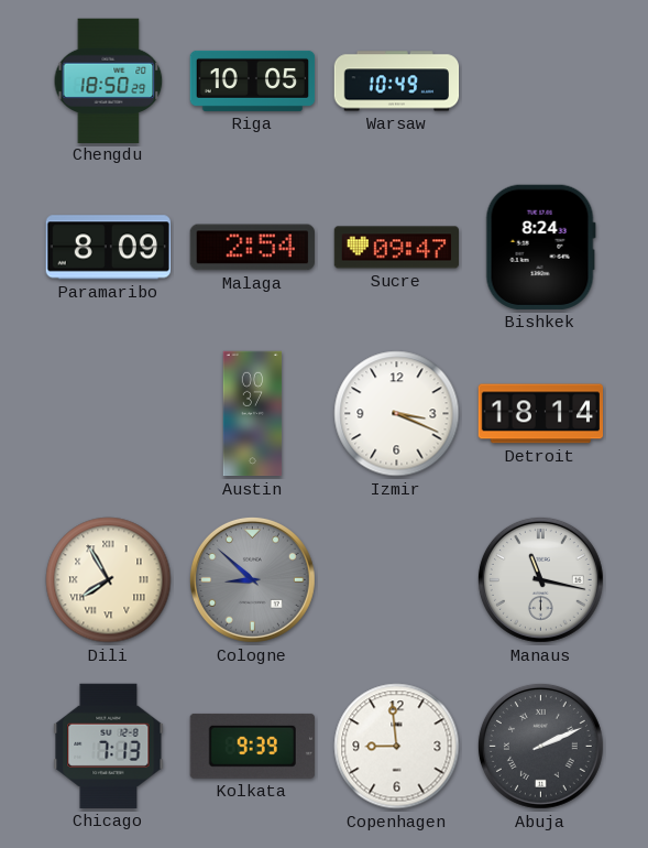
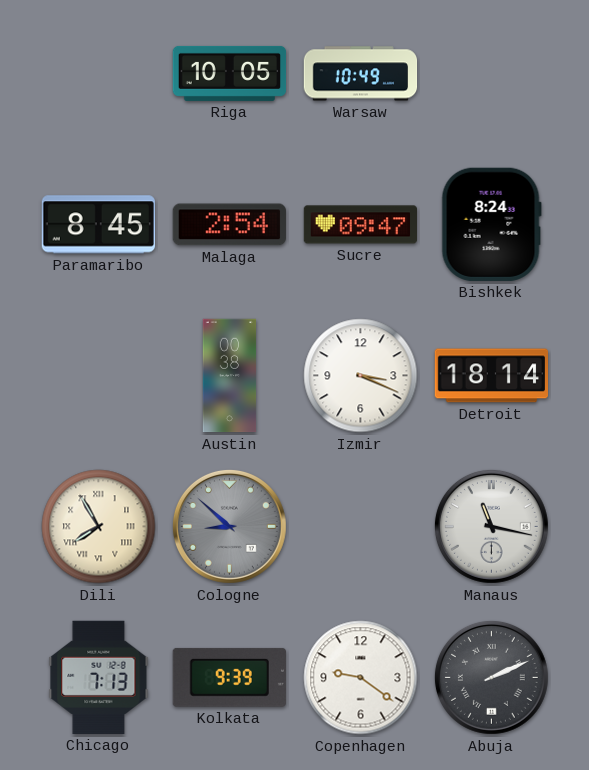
Chengdu: 18:50 -> none (109, 80)
Paramaribo: 8:09 -> 8:45 (98, 225)
Austin: 00:37 -> 00:38 (230, 376)
Copenhagen: 8:59 -> 9:21 (361, 678)
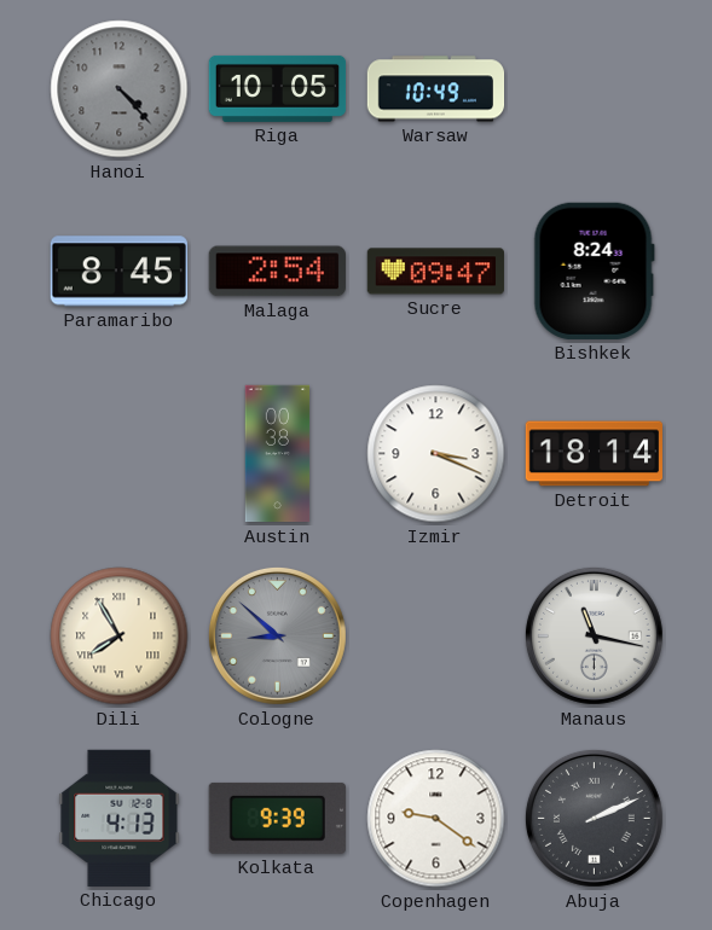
Hanoi: none -> 4:23 (120, 89)
Chicago: 7:13 -> 4:13 (120, 818)
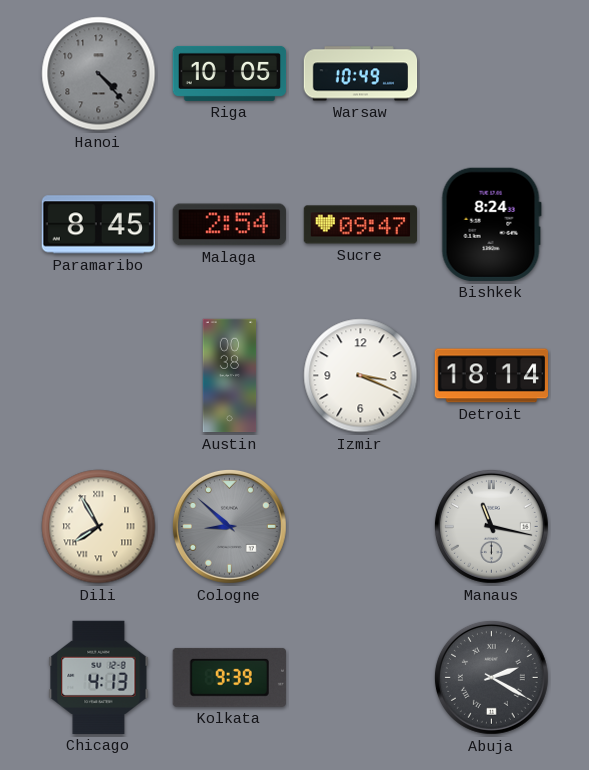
Copenhagen: 9:21 -> none (436, 819)
Abuja: 2:11 -> 2:20 (491, 677)
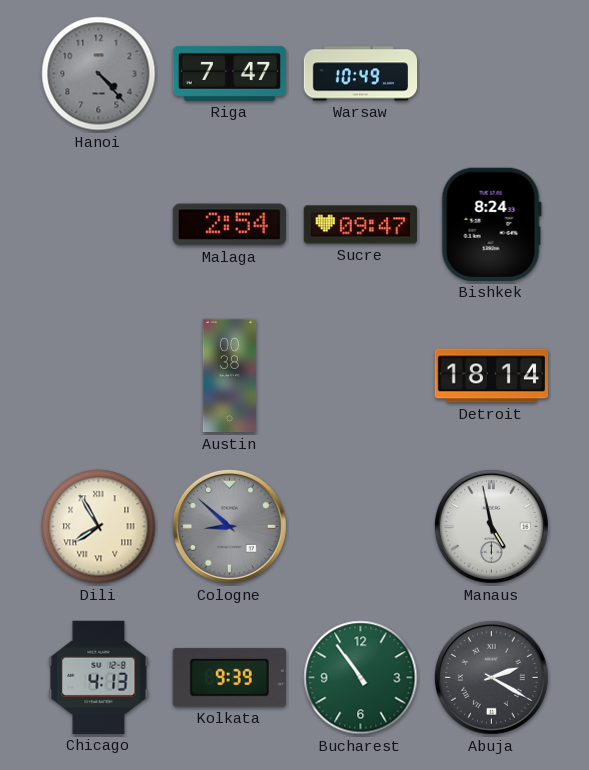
Riga: 10:05 -> 7:47 (230, 73)
Paramaribo: 8:45 -> none (98, 225)
Izmir: 3:19 -> none (361, 376)
Manaus: 11:17 -> 4:58 (491, 526)
Bucharest: none -> 10:54 (361, 678)
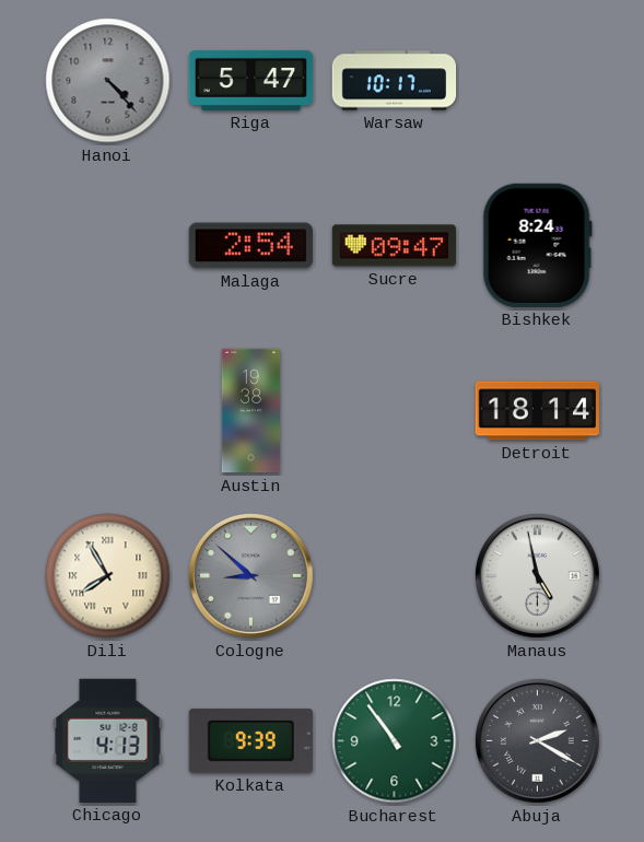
Riga: 7:47 -> 5:47 (251, 80)
Warsaw: 10:49 -> 10:17 (395, 81)
Austin: 00:38 -> 19:38 (251, 411)
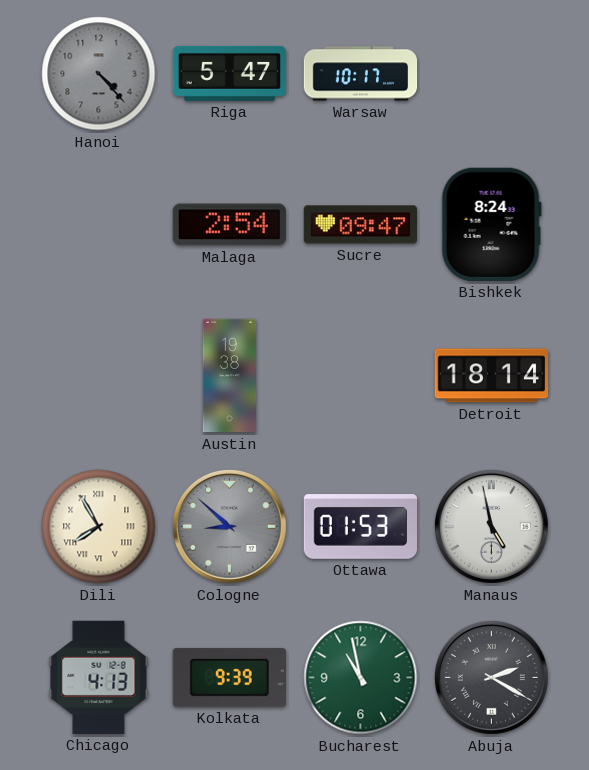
Ottawa: none -> 01:53 (361, 527)
Bucharest: 10:54 -> 10:58 (361, 678)
